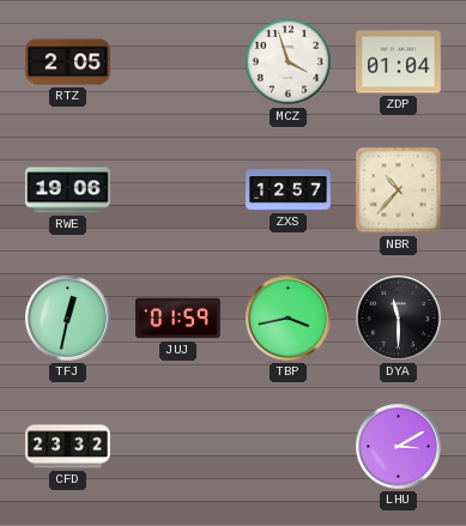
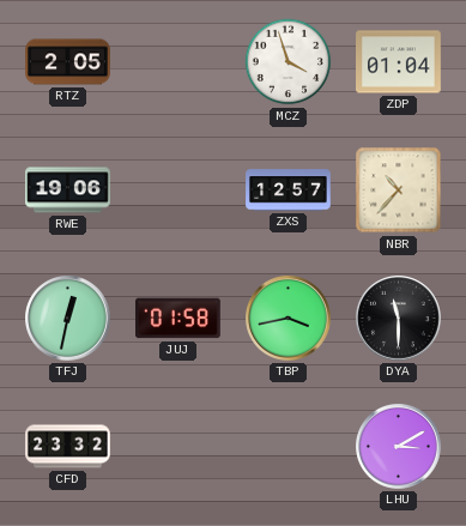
JUJ: 01:59 -> 01:58 (178, 319)
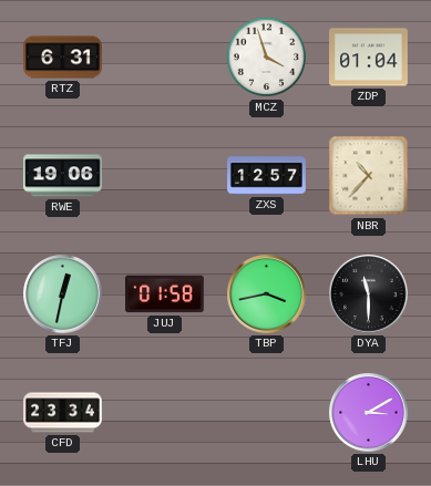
RTZ: 2:05 -> 6:31 (63, 58)
CFD: 23:32 -> 23:34 (63, 413)
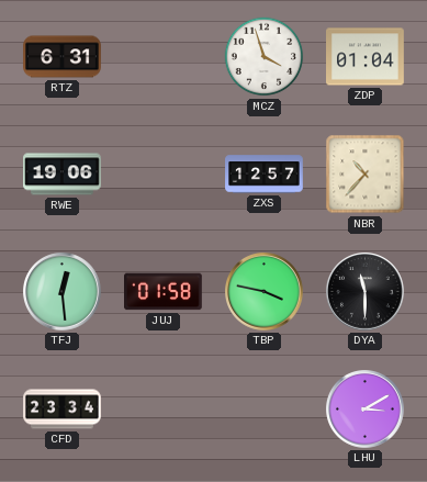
TFJ: 12:32 -> 12:29 (63, 292)
TBP: 3:43 -> 3:47 (265, 292)
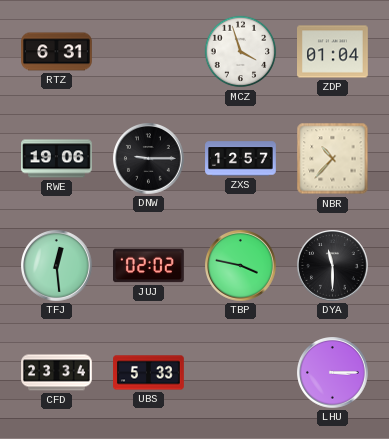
DNW: none -> 9:15 (149, 159)
JUJ: 01:58 -> 02:02 (149, 266)
UBS: none -> 5:33 (149, 373)
LHU: 3:10 -> 3:15 (333, 373)
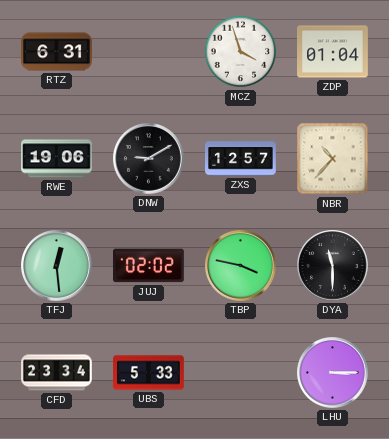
DNW: 9:15 -> 9:10 (149, 159)
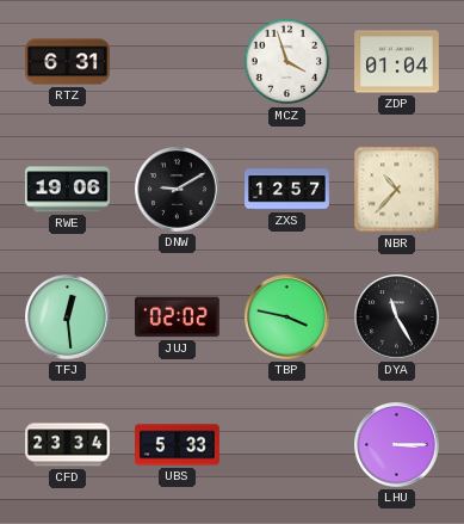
DYA: 11:30 -> 11:25 (397, 318)
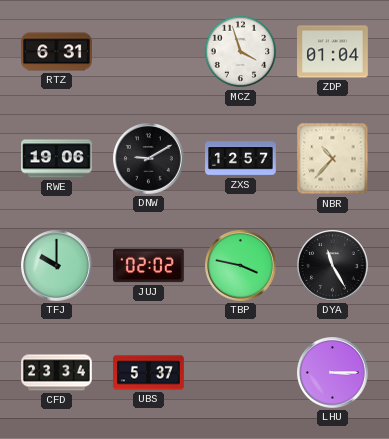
TFJ: 12:29 -> 10:00 (57, 266)
UBS: 5:33 -> 5:37 (149, 373)
